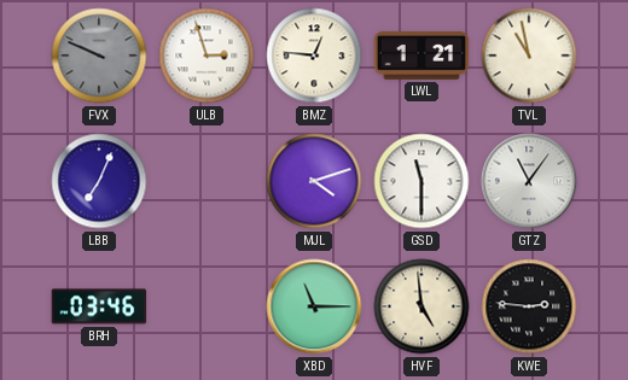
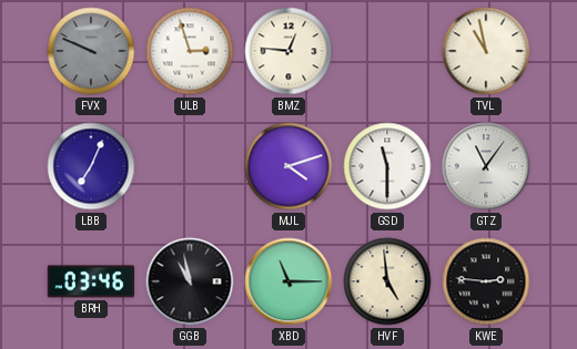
LWL: 1:21 -> none (421, 55)
GGB: none -> 10:58 (190, 281)
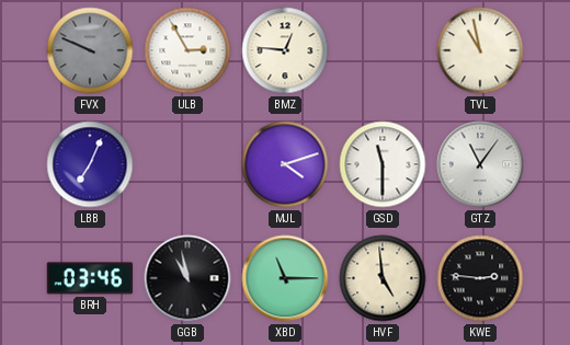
ULB: 2:57 -> 2:55 (187, 50)
